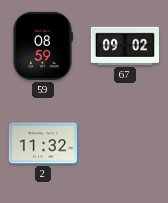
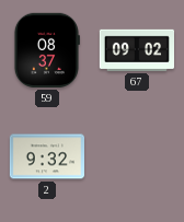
59: 08:59 -> 08:37 (46, 50)
2: 11:32 -> 9:32 (46, 156)
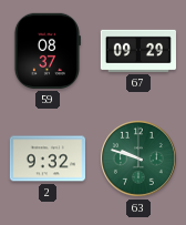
67: 09:02 -> 09:29 (137, 51)
63: none -> 9:48 (138, 158)
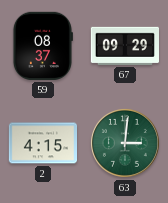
2: 9:32 -> 4:15 (42, 143)
63: 9:48 -> 3:01 (125, 143)
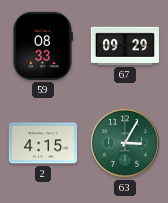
59: 08:37 -> 08:33 (42, 46)
63: 3:01 -> 3:05 (125, 143)
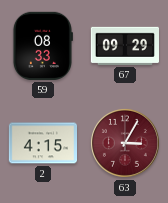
63 dial: green -> burgundy (125, 143)
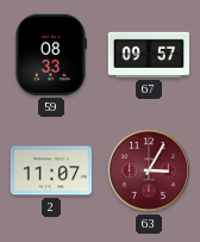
67: 09:29 -> 09:57 (148, 55)
2: 4:15 -> 11:07 (50, 170)
